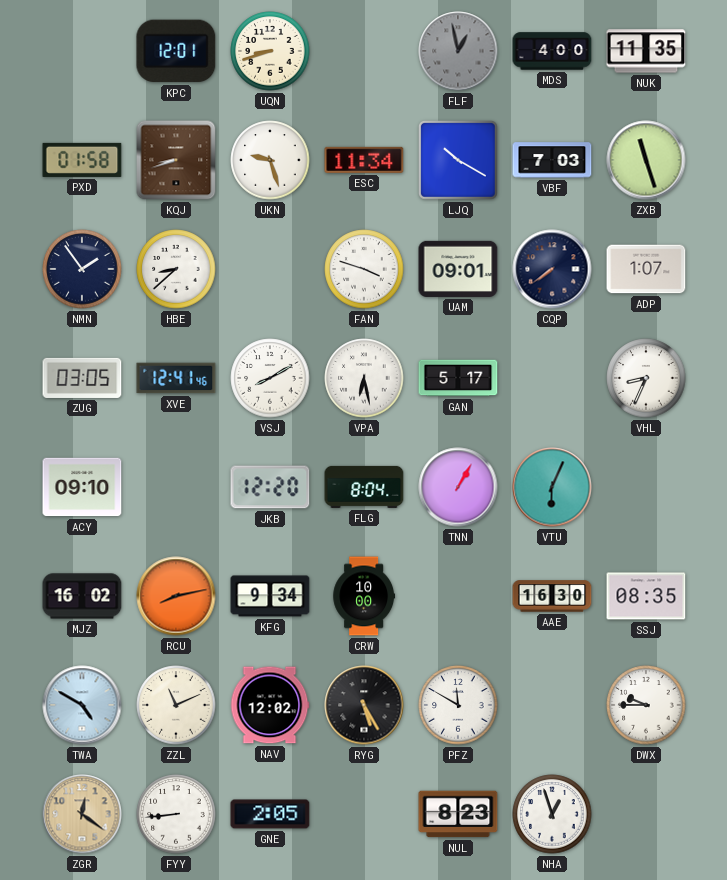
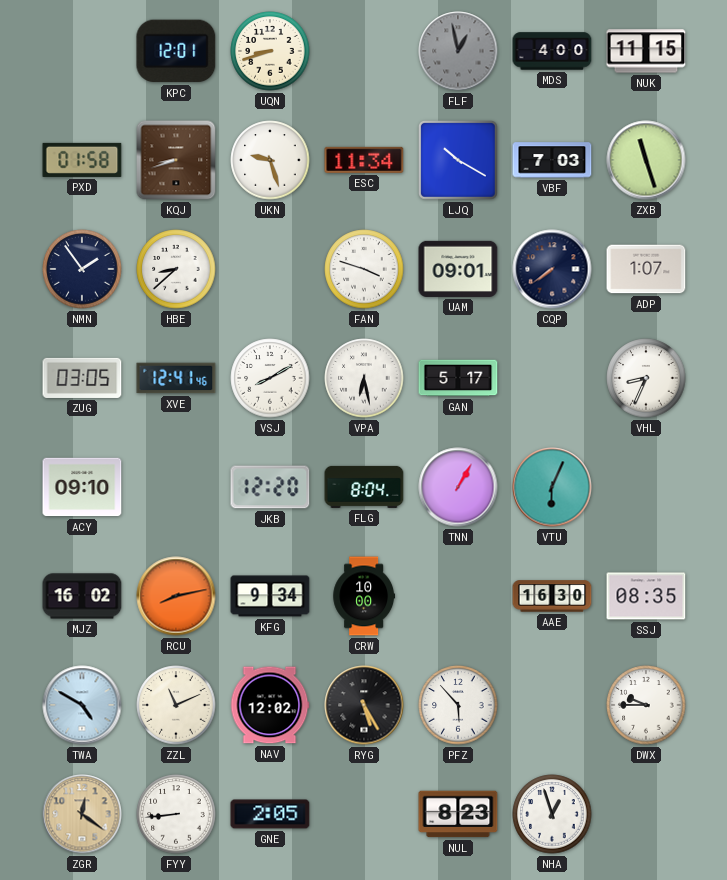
NUK: 11:35 -> 11:15 (646, 51)
PFZ: 11:50 -> 5:53 (458, 705)
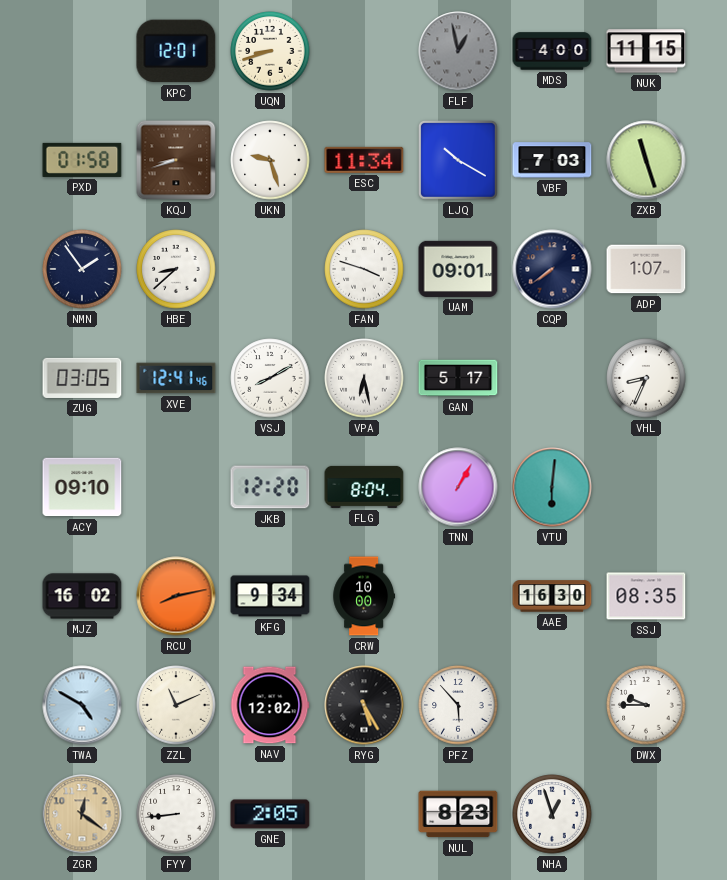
VTU: 6:04 -> 6:01 (552, 487)
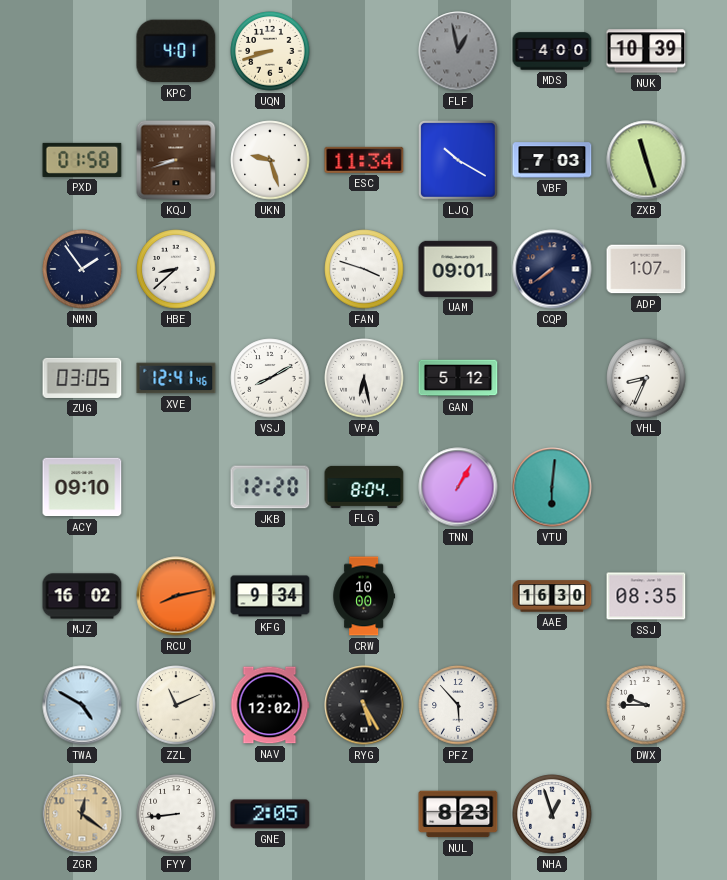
KPC: 12:01 -> 4:01 (176, 51)
NUK: 11:15 -> 10:39 (646, 51)
GAN: 5:17 -> 5:12 (458, 378)
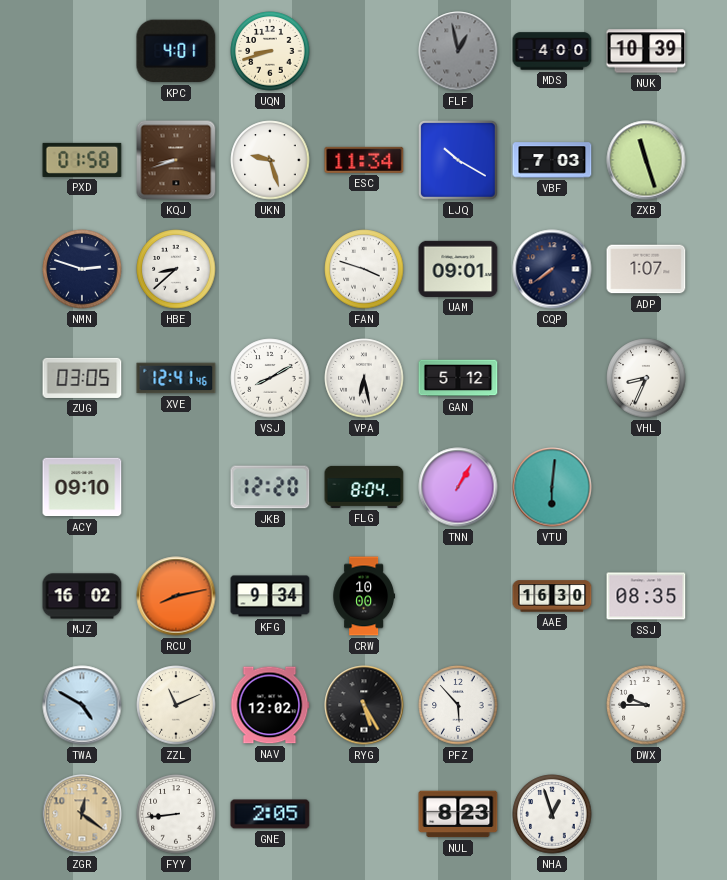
NMN: 1:54 -> 2:48 (82, 269)
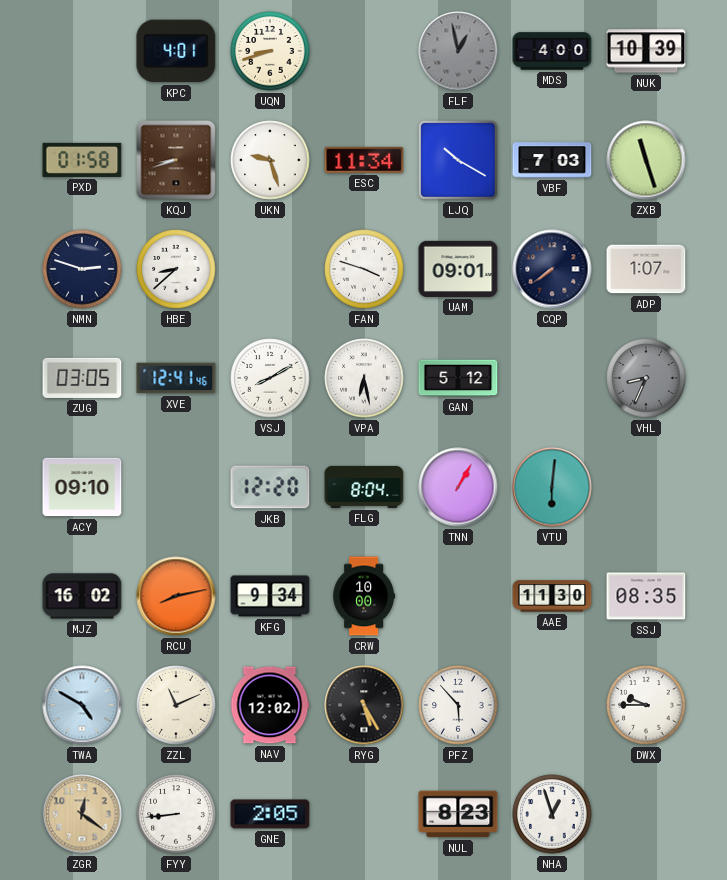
VHL dial: white -> grey (646, 378)
AAE: 16:30 -> 11:30 (552, 596)
